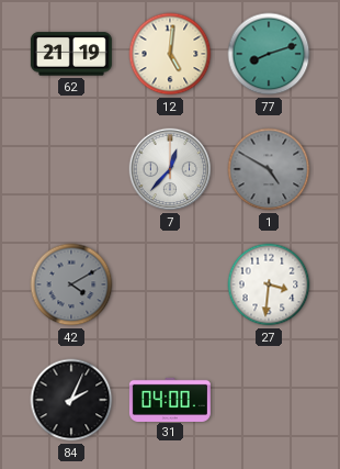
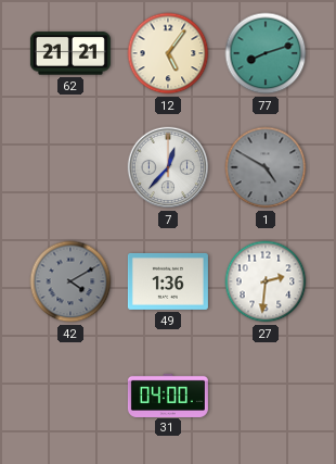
62: 21:19 -> 21:21 (70, 53)
12: 5:01 -> 5:06 (168, 53)
49: none -> 1:36 (168, 281)
27: 3:31 -> 2:31 (266, 281)
84: 2:04 -> none (71, 400)
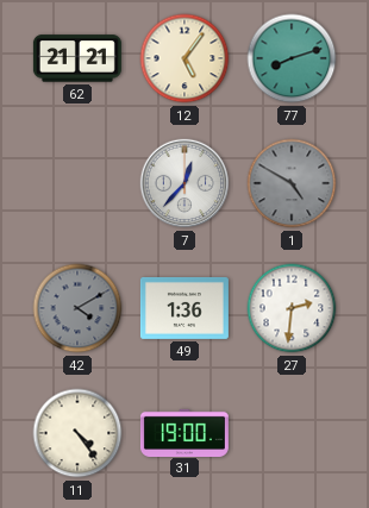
11: none -> 4:24 (77, 433)
31: 04:00 -> 19:00 (185, 432)
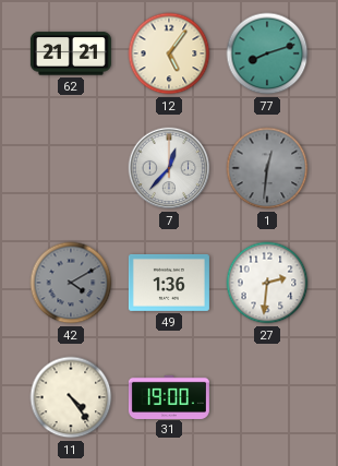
1: 4:50 -> 12:31 (267, 168)
